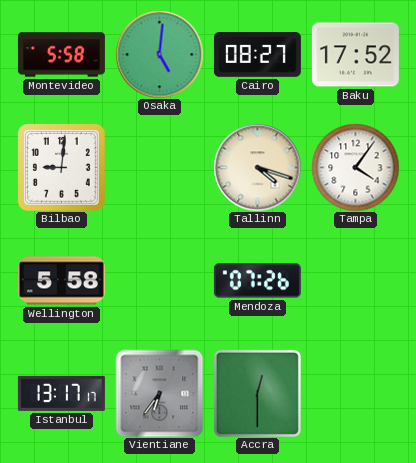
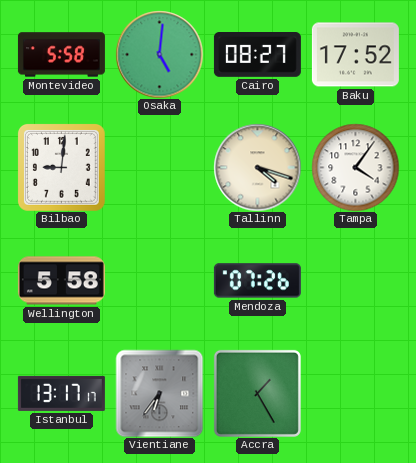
Accra: 12:30 -> 1:25 (257, 393)
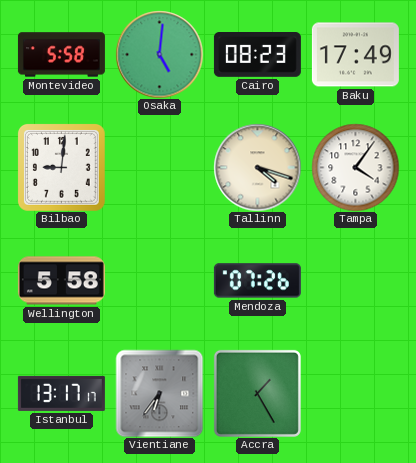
Cairo: 08:27 -> 08:23 (257, 55)
Baku: 17:52 -> 17:49 (355, 55)
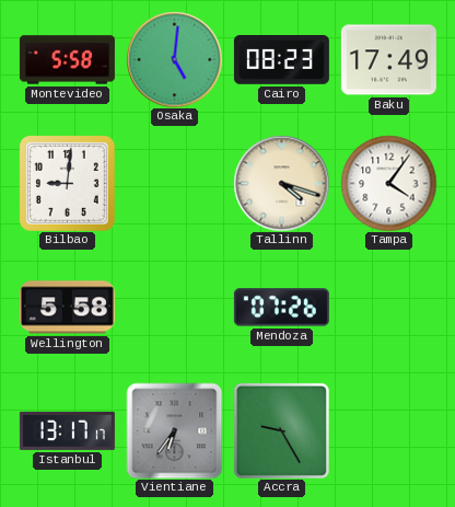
Accra: 1:25 -> 9:25 (281, 430)
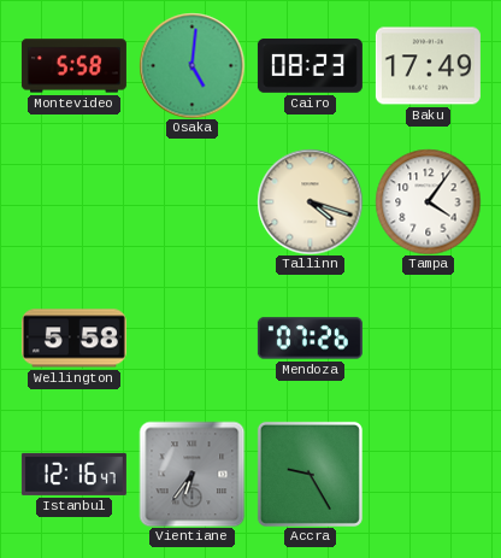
Bilbao: 9:01 -> none (67, 183)
Istanbul: 13:17 -> 12:16 (73, 474)
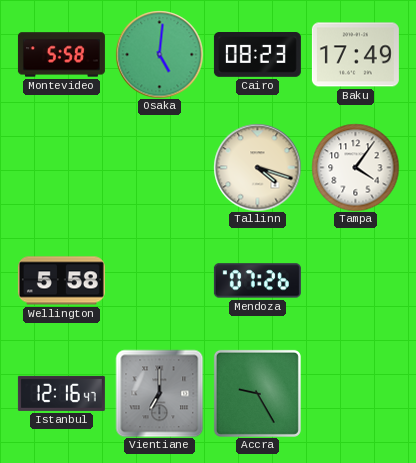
Vientiane: 6:36 -> 7:00 (159, 393)
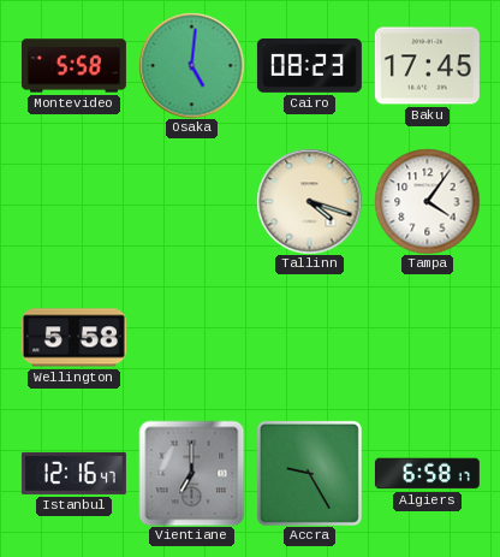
Baku: 17:49 -> 17:45 (427, 66)
Mendoza: 07:26 -> none (257, 281)
Algiers: none -> 6:58 (427, 474)
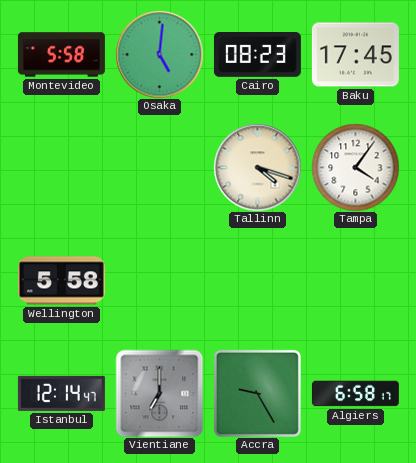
Istanbul: 12:16 -> 12:14 (61, 393)
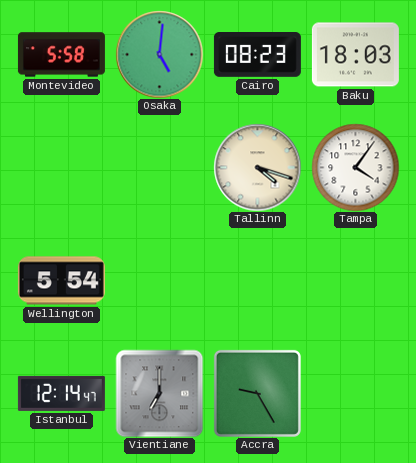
Baku: 17:45 -> 18:03 (355, 55)
Wellington: 5:58 -> 5:54 (61, 281)
Algiers: 6:58 -> none (355, 394)
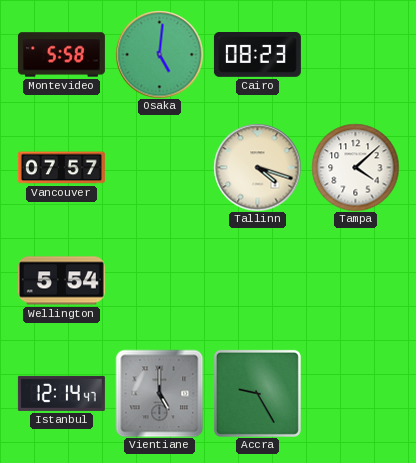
Baku: 18:03 -> none (355, 55)
Vancouver: none -> 07:57 (61, 168)
Tampa: 4:06 -> 4:08 (355, 167)
Vientiane: 7:00 -> 5:00 (159, 393)
